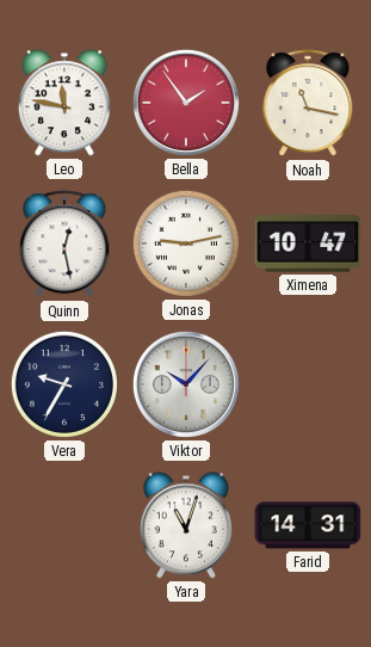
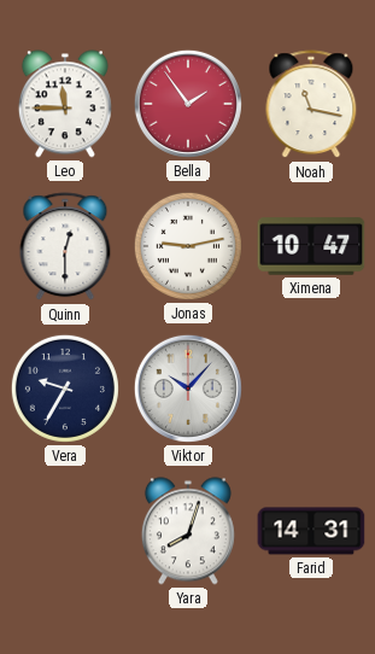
Leo: 11:47 -> 11:45 (65, 104)
Quinn: 12:28 -> 12:30 (65, 247)
Yara: 11:03 -> 8:03 (188, 531)
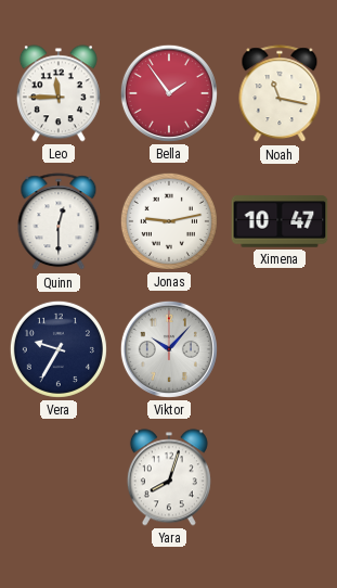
Farid: 14:31 -> none (311, 531)
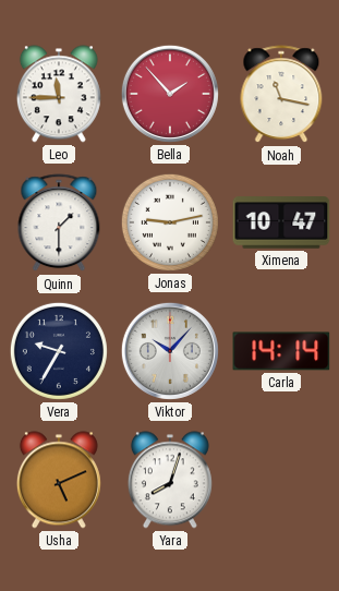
Bella: 1:54 -> 1:53 (170, 94)
Quinn: 12:30 -> 1:30 (59, 224)
Carla: none -> 14:14 (281, 351)
Usha: none -> 5:11 (59, 480)
